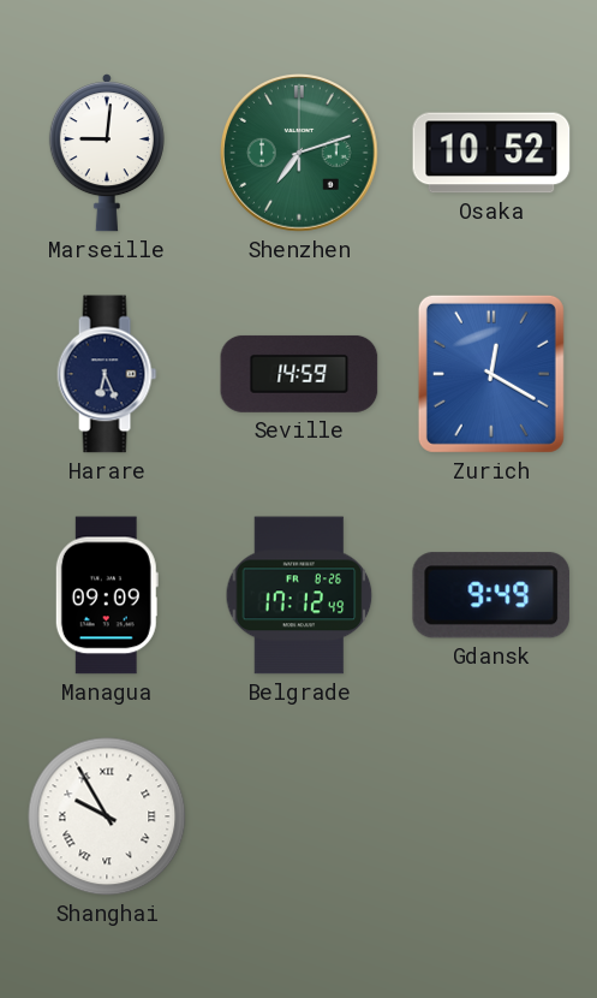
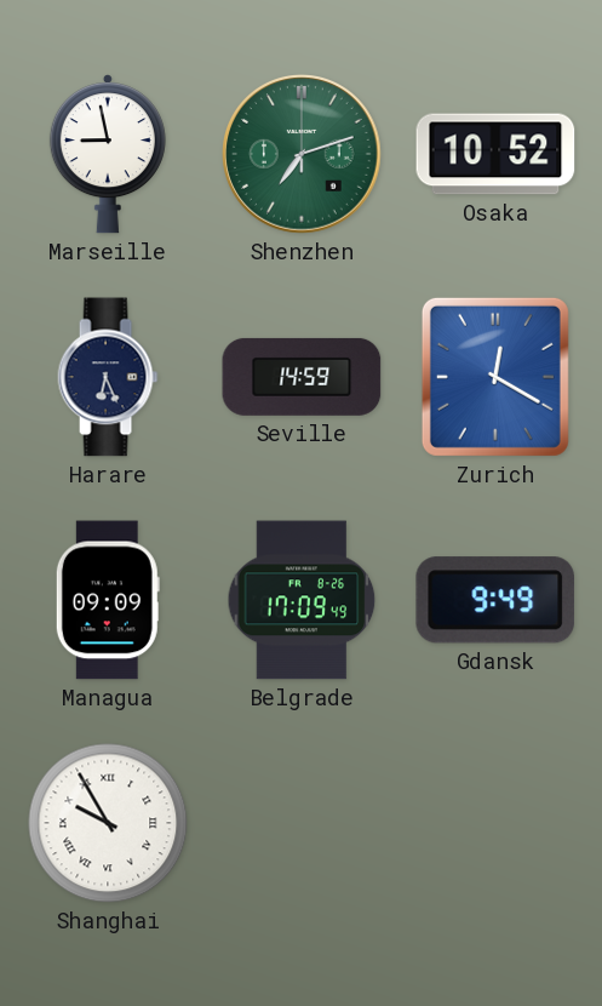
Marseille: 9:01 -> 8:58 (108, 154)
Belgrade: 17:12 -> 17:09 (302, 600)
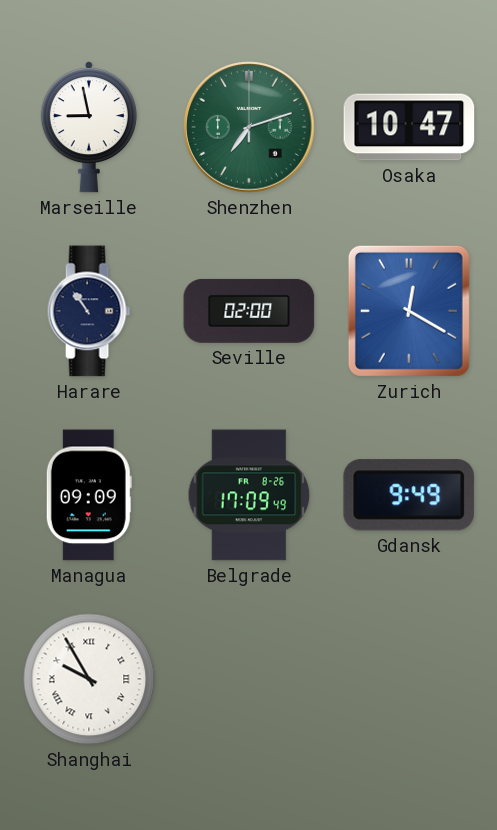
Osaka: 10:52 -> 10:47 (409, 127)
Harare: 6:26 -> 10:54 (89, 311)
Seville: 14:59 -> 02:00 (249, 311)
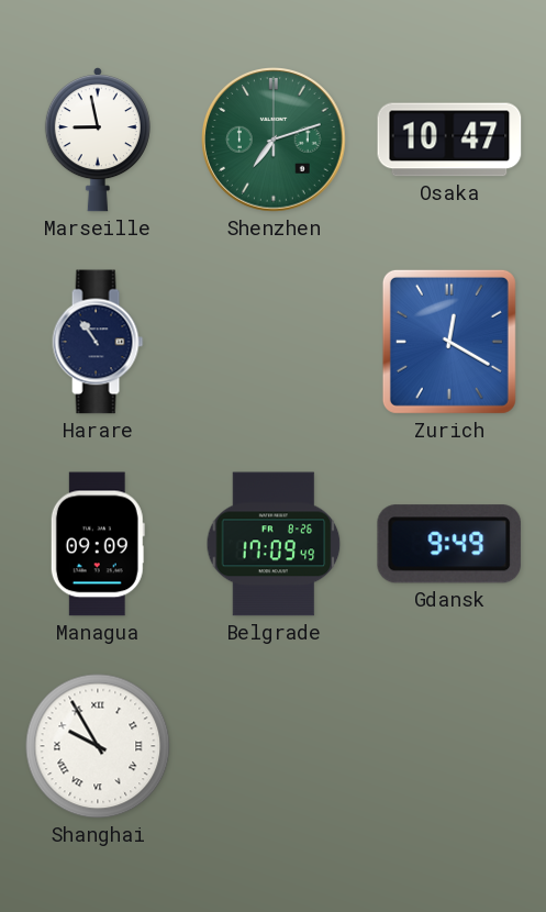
Seville: 02:00 -> none (249, 311)
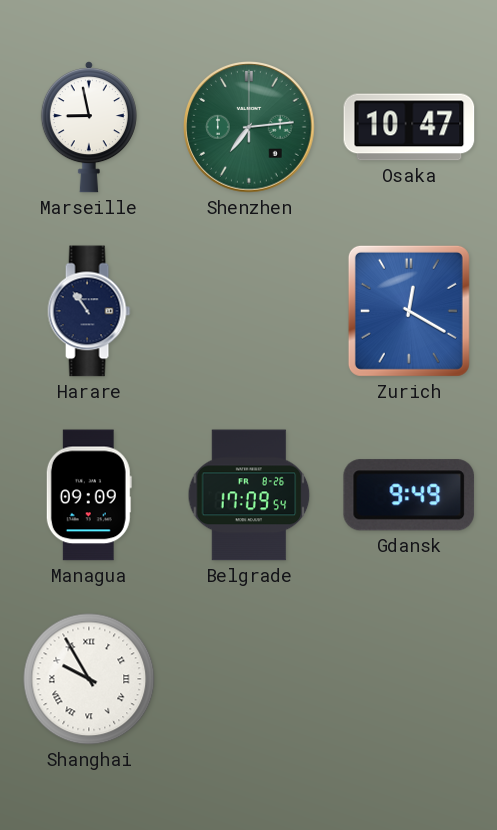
Shenzhen: 7:12 -> 7:14 (250, 128)
Belgrade: 17:09:49 -> 17:09:54 (249, 495)
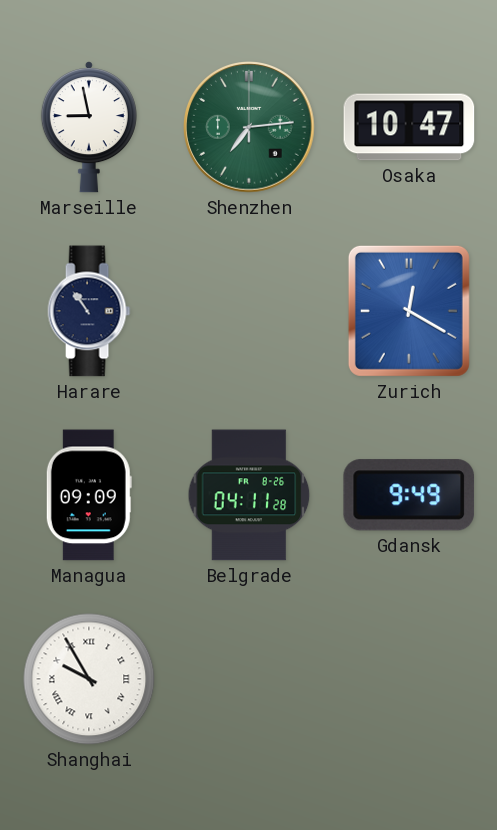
Belgrade: 17:09 -> 04:11 (249, 495)
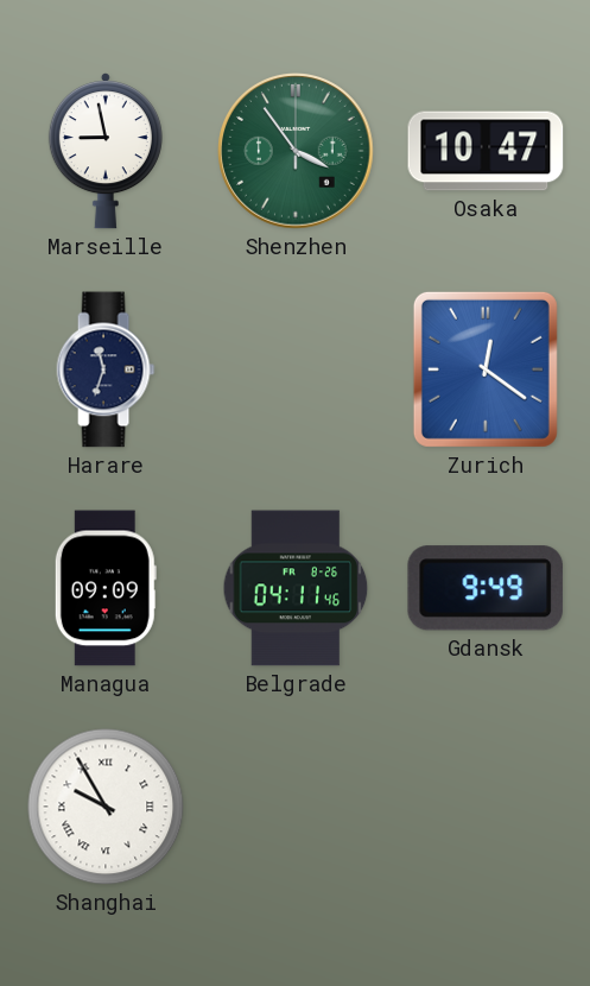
Shenzhen: 7:14 -> 3:54 (297, 152)
Harare: 10:54 -> 11:33 (106, 369)
Zurich: 12:20 -> 12:21 (486, 369)
Belgrade: 04:11:28 -> 04:11:46 (296, 588)
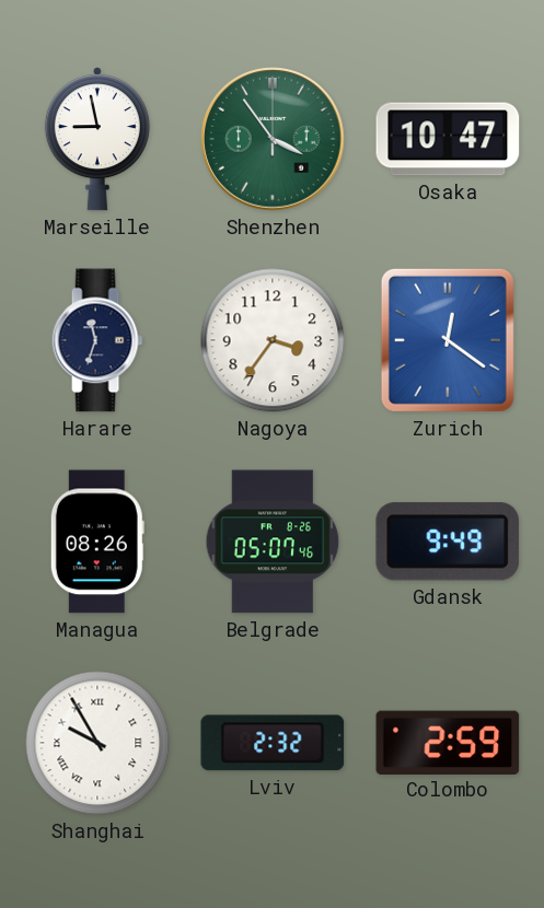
Nagoya: none -> 3:36 (273, 340)
Managua: 09:09 -> 08:26 (97, 542)
Belgrade: 04:11 -> 05:07 (273, 542)
Lviv: none -> 2:32 (273, 743)
Colombo: none -> 2:59 (448, 742)
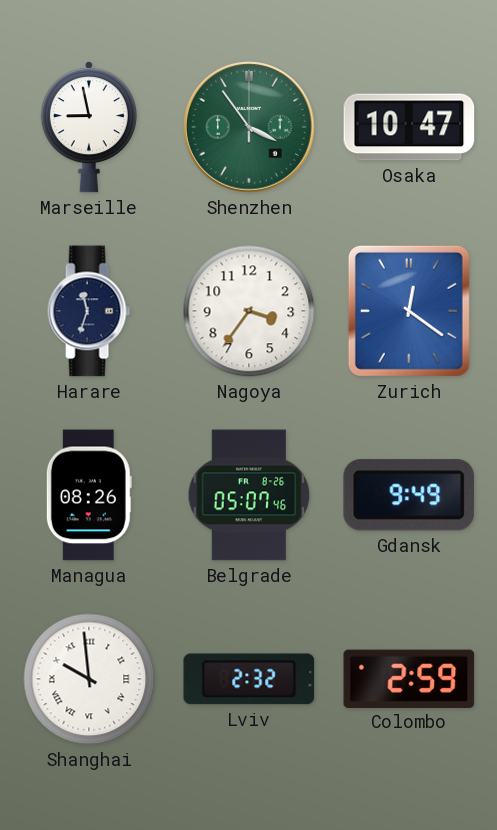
Shanghai: 9:55 -> 9:59 (89, 679)
